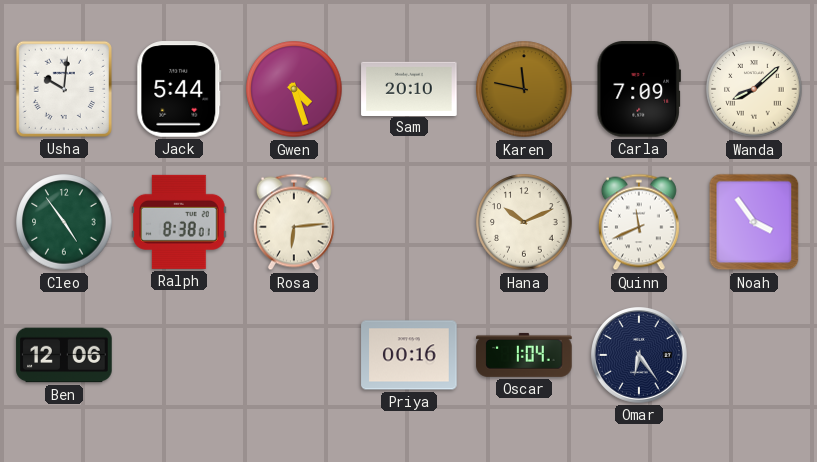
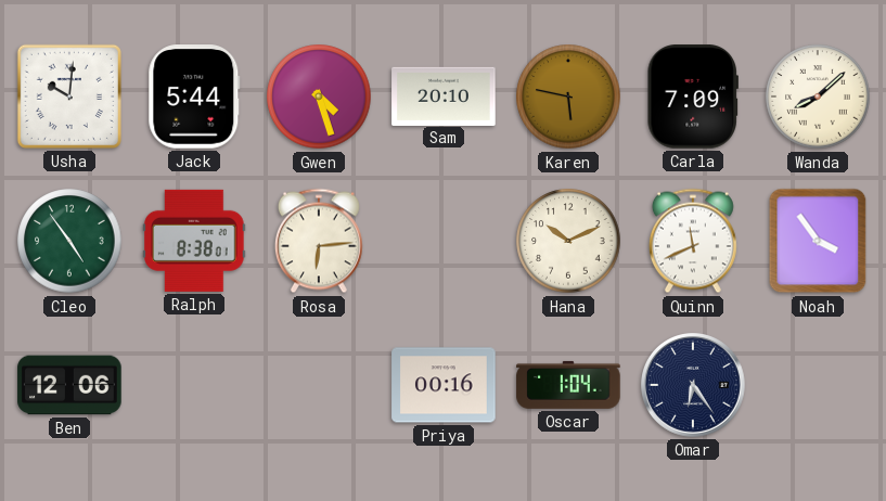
Karen: 11:47 -> 5:47 (568, 97)
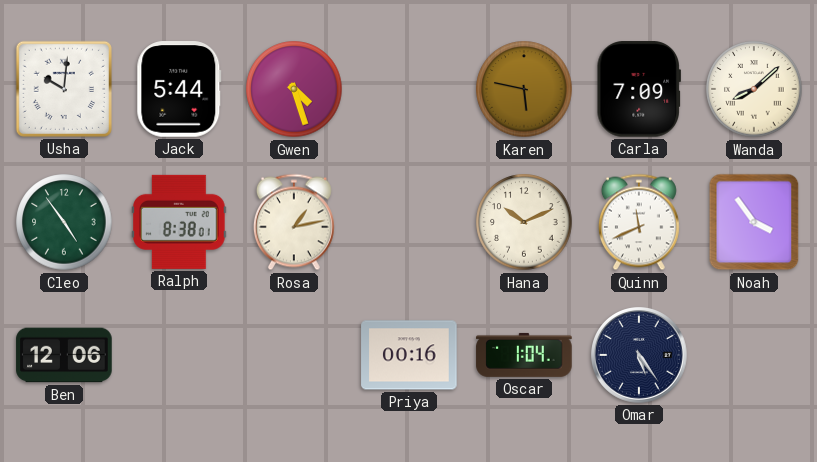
Sam: 20:10 -> none (444, 95)
Rosa: 6:14 -> 1:13 (294, 222)
Omar: 6:24 -> 5:24 (640, 356)
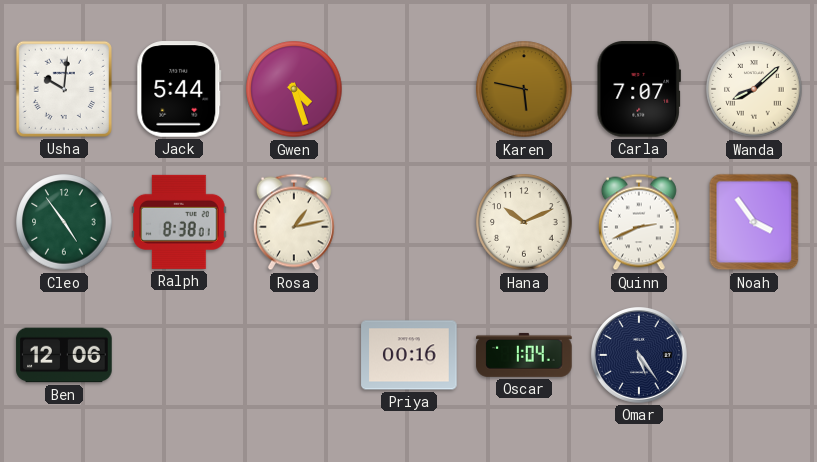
Carla: 7:09 -> 7:07 (639, 89)
Quinn: 11:41 -> 2:41 (639, 222)
